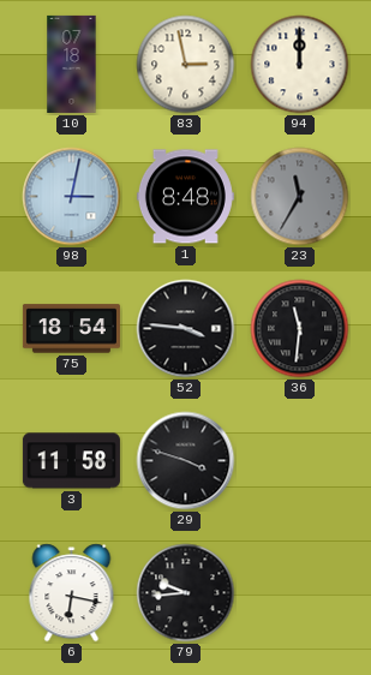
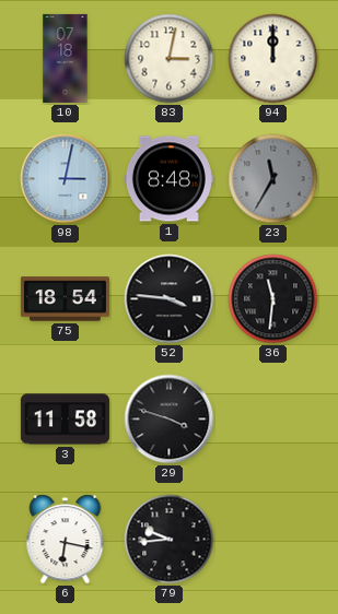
83: 2:58 -> 3:02 (170, 59)
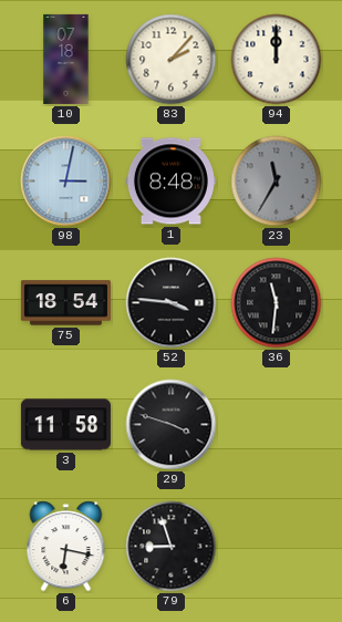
83: 3:02 -> 2:07 (172, 60)
79: 9:44 -> 8:57 (172, 547)
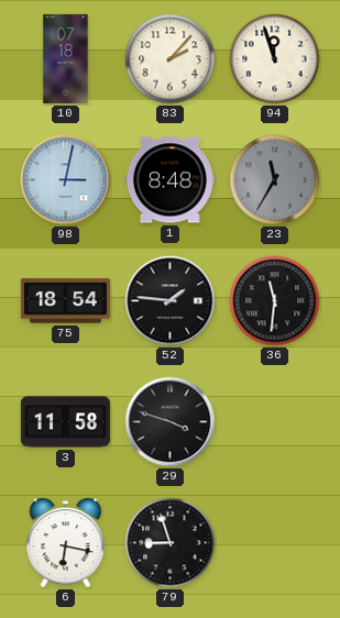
94: 12:00 -> 11:57 (275, 59)
52: 3:46 -> 1:46 (171, 301)
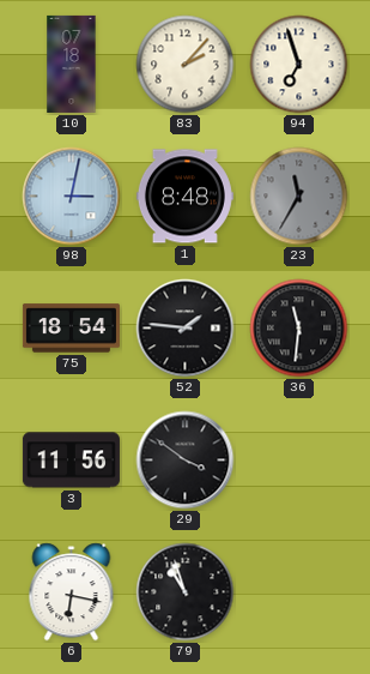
94: 11:57 -> 6:57 (299, 65)
3: 11:58 -> 11:56 (71, 461)
29: 3:48 -> 3:51 (186, 461)
79: 8:57 -> 10:57 (186, 592)
